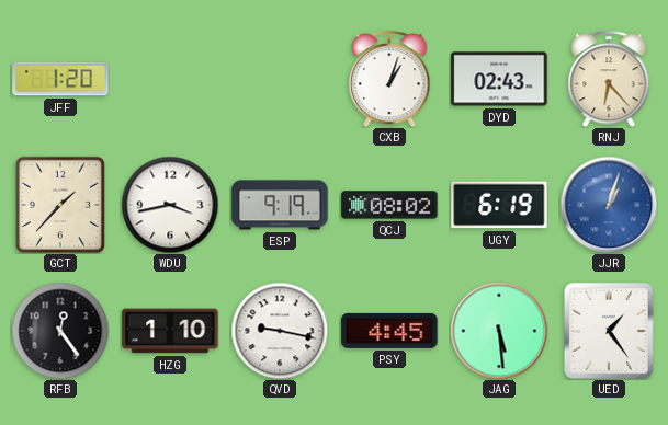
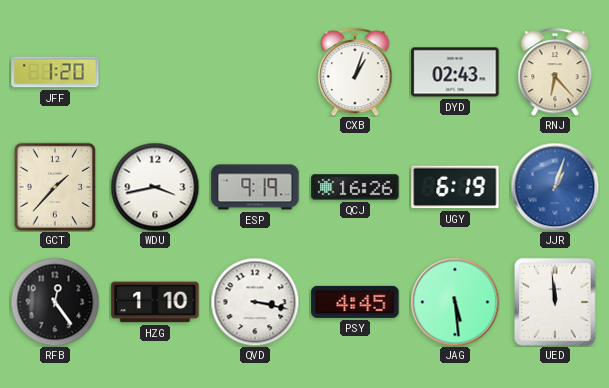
QCJ: 08:02 -> 16:26 (355, 187)
QVD: 9:17 -> 3:17 (255, 302)
UED: 1:24 -> 11:59 (555, 302)
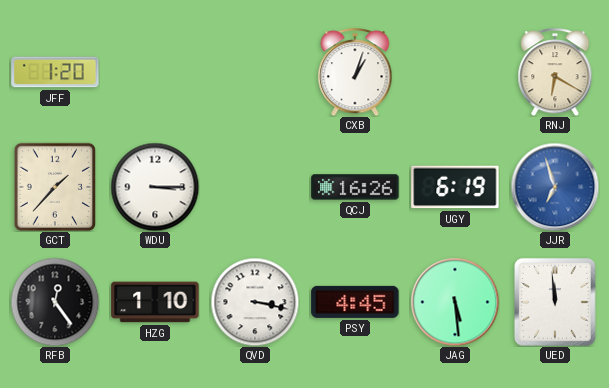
DYD: 02:43 -> none (455, 72)
RNJ: 6:23 -> 6:20 (555, 72)
WDU: 3:43 -> 3:15 (155, 187)
ESP: 9:19 -> none (255, 187)
JJR: 1:03 -> 6:57 (555, 187)
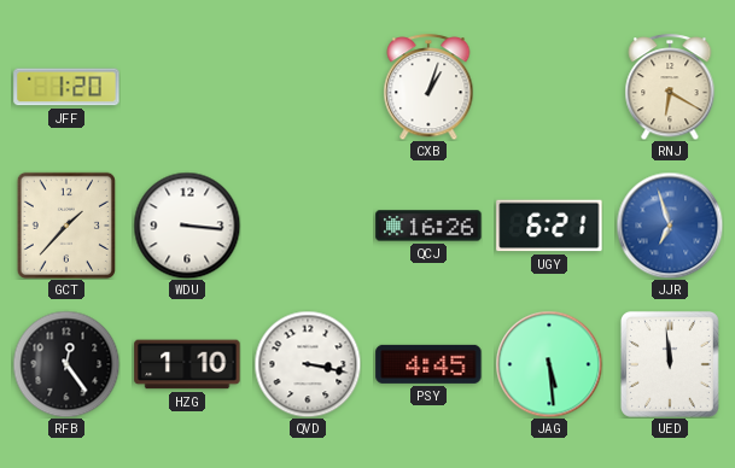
WDU: 3:15 -> 3:16 (187, 226)
UGY: 6:19 -> 6:21 (549, 226)
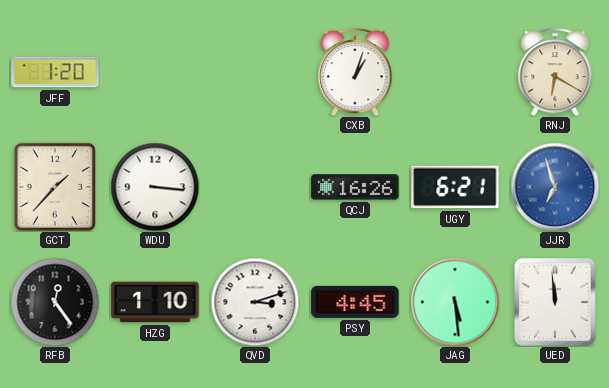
QVD: 3:17 -> 3:12 (255, 302)
